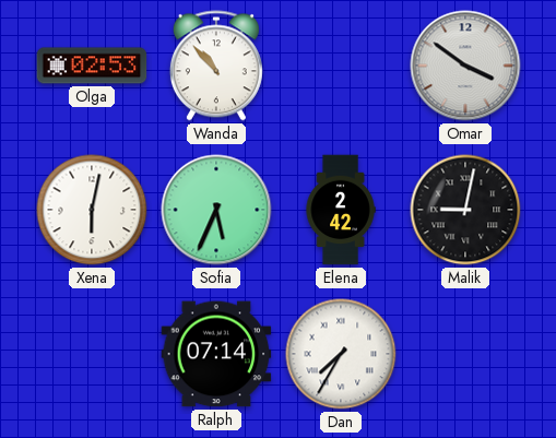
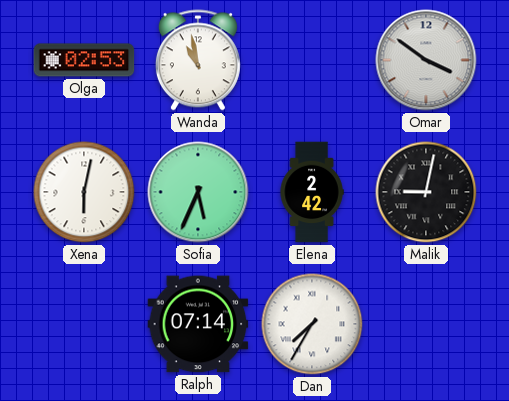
Wanda: 10:53 -> 10:58 (198, 60)
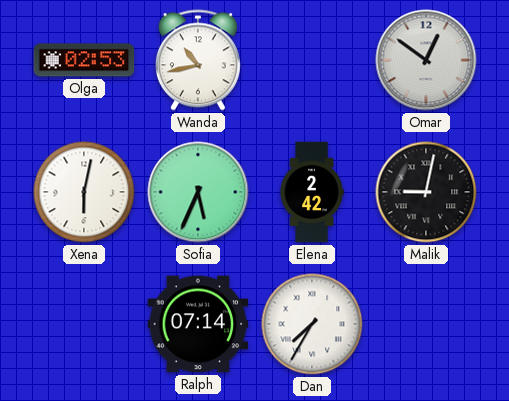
Wanda: 10:58 -> 10:43 (198, 60)
Omar: 3:51 -> 12:51 (426, 60)
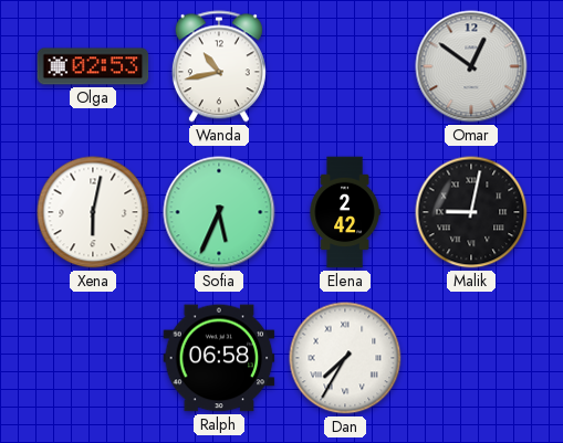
Ralph: 07:14 -> 06:58 (219, 358)
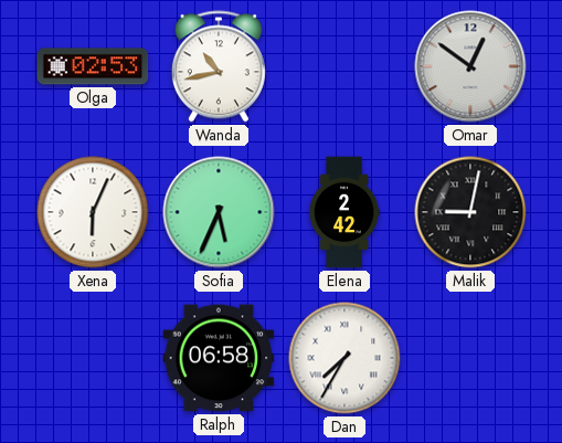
Xena: 6:02 -> 6:04 (93, 212)
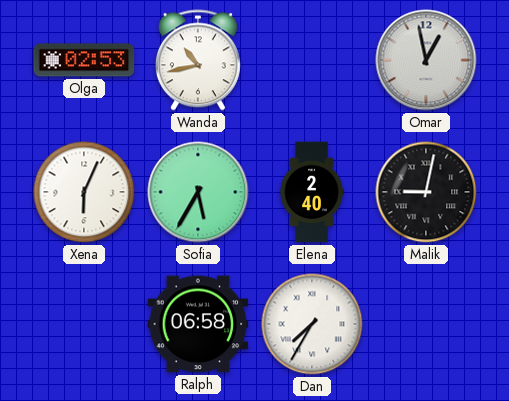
Omar: 12:51 -> 12:58 (426, 60)
Sofia: 5:34 -> 5:35 (198, 192)
Elena: 2:42 -> 2:40 (312, 192)
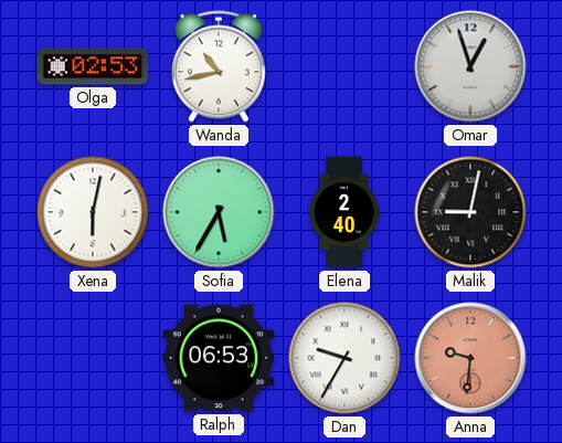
Omar: 12:58 -> 12:57 (470, 66)
Xena: 6:04 -> 6:02 (93, 212)
Ralph: 06:58 -> 06:53 (219, 358)
Dan: 7:35 -> 9:35 (344, 358)
Anna: none -> 9:31 (470, 358)
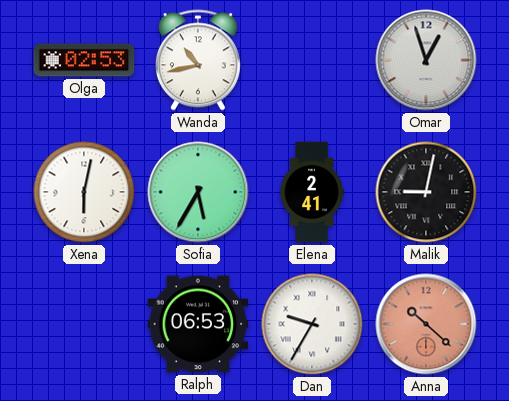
Elena: 2:40 -> 2:41 (312, 192)
Anna: 9:31 -> 10:22 (426, 324)
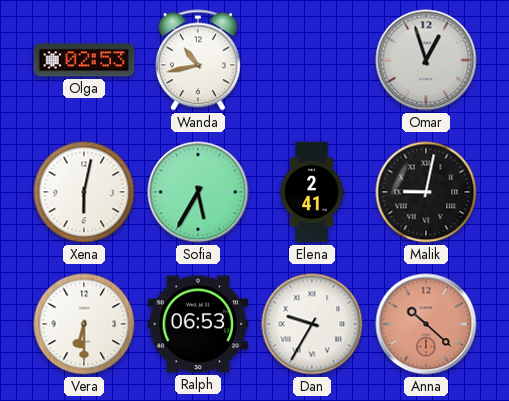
Vera: none -> 6:30 (84, 324)
